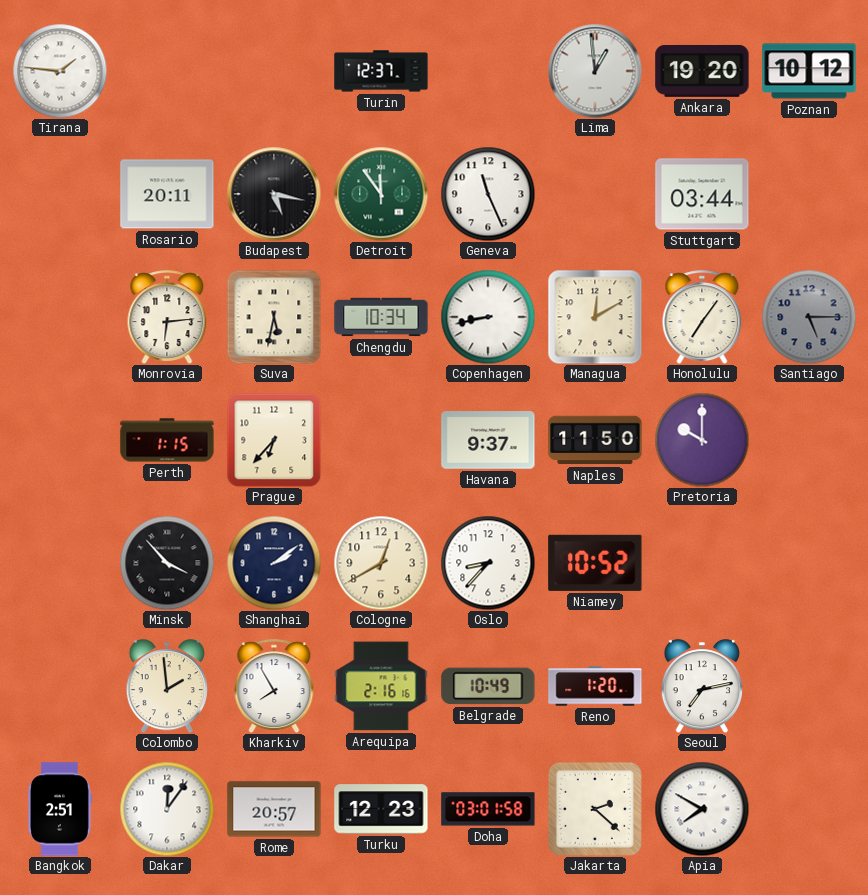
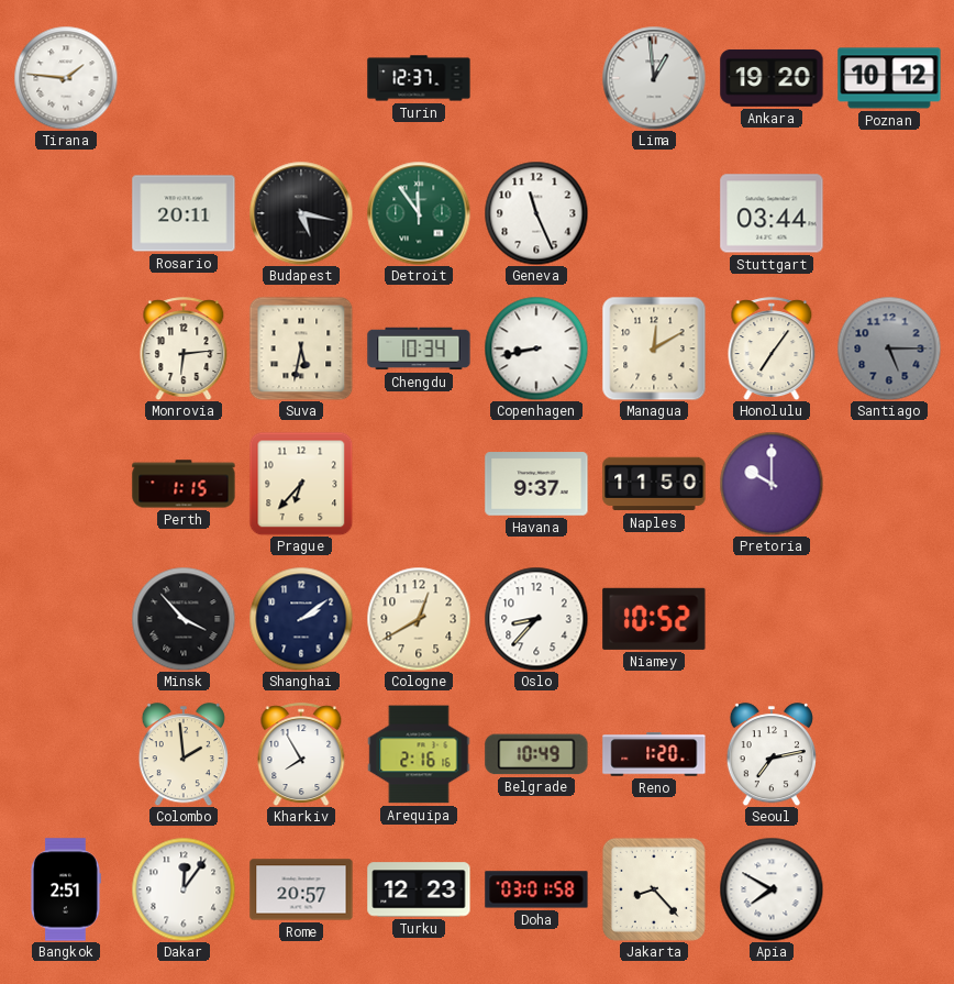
Jakarta: 2:22 -> 8:23 (654, 889)
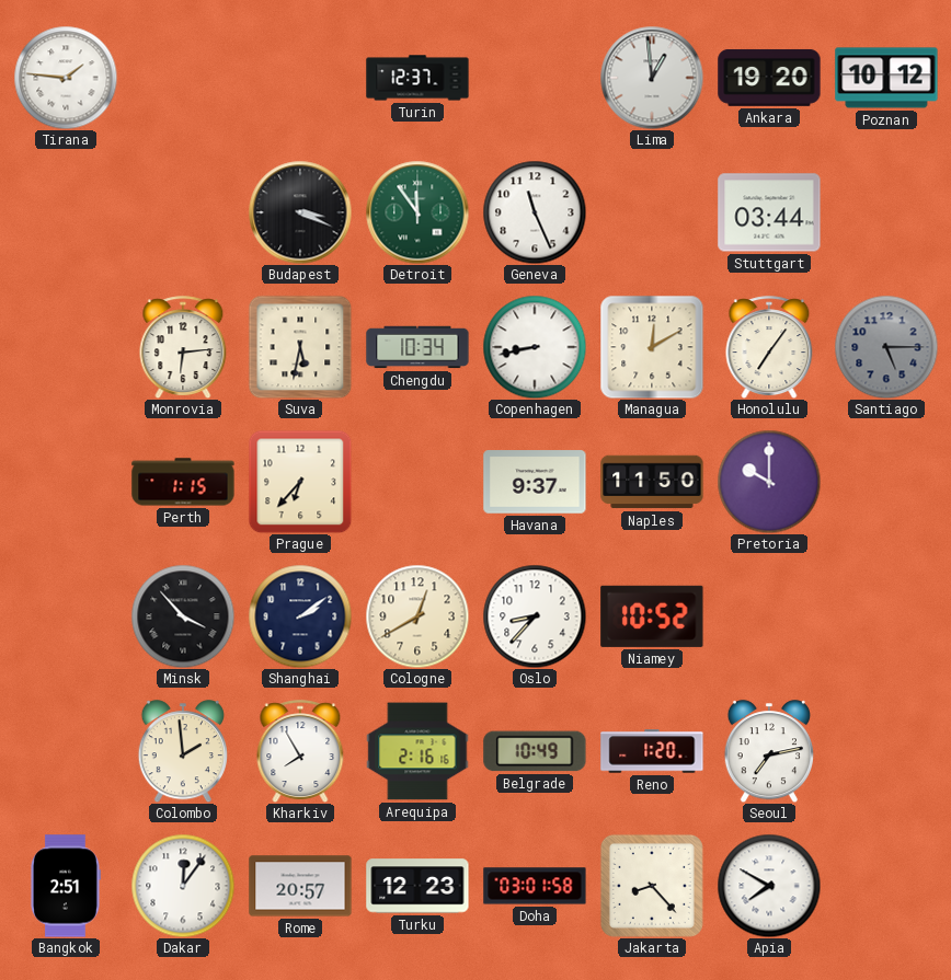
Rosario: 20:11 -> none (184, 213)
Budapest: 5:17 -> 3:19 (300, 212)
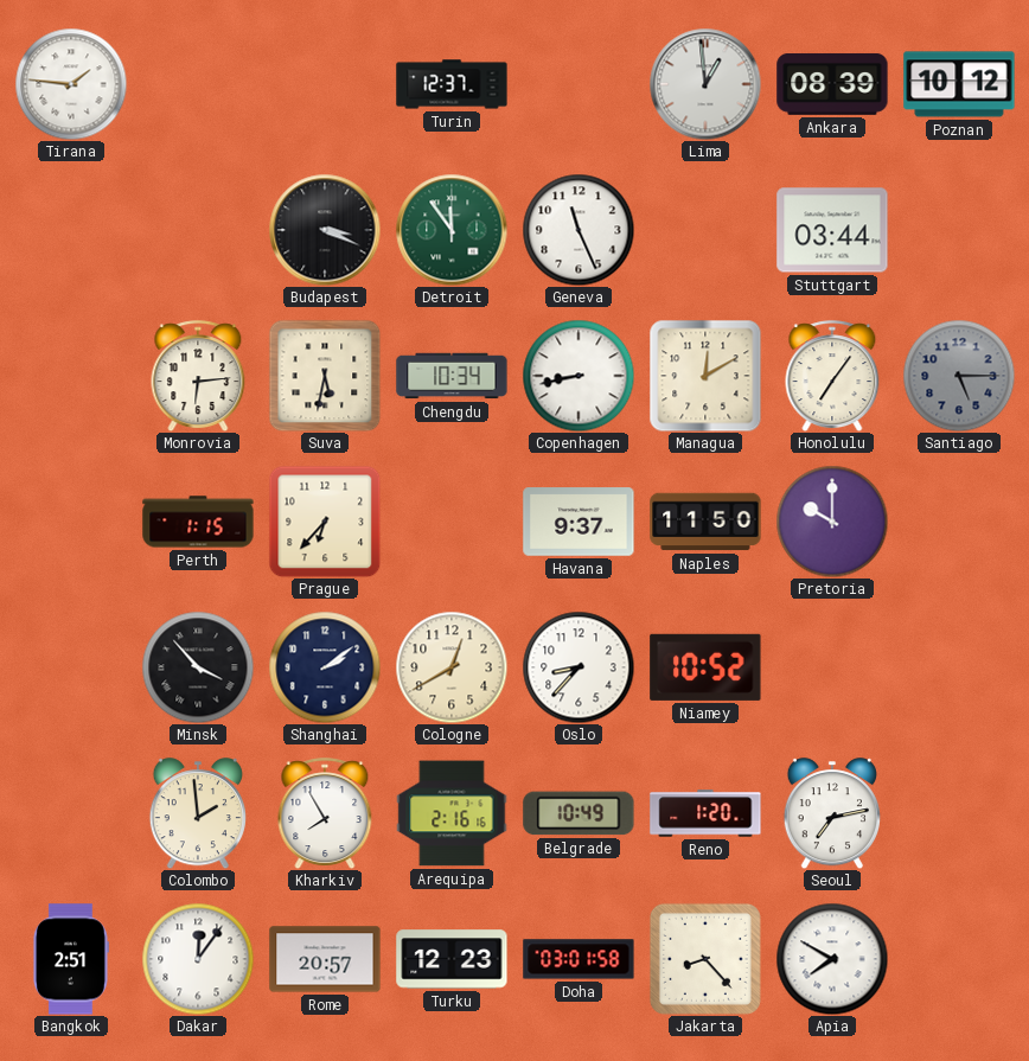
Ankara: 19:20 -> 08:39 (832, 84)
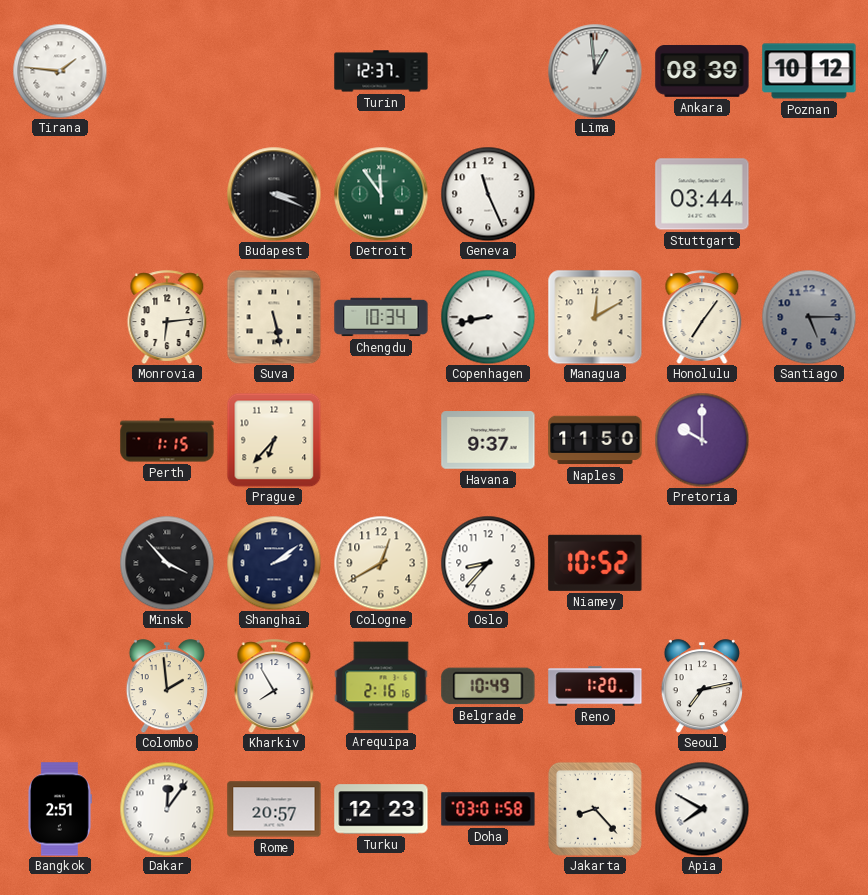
Suva: 5:32 -> 5:28 (274, 317)
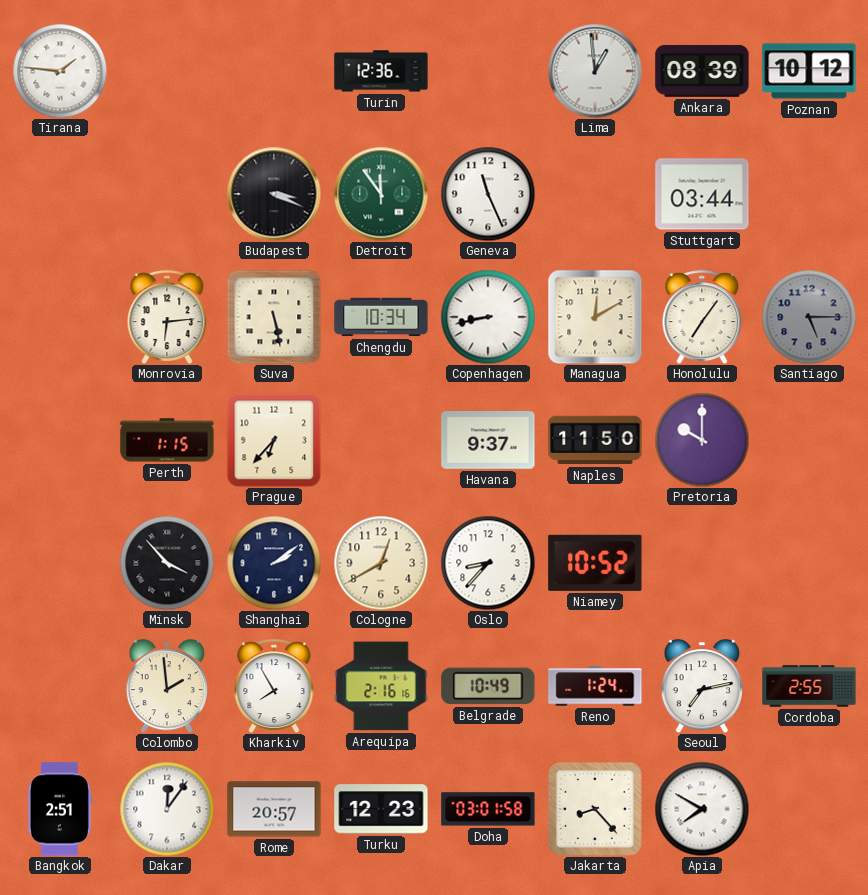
Turin: 12:37 -> 12:36 (381, 71)
Reno: 1:20 -> 1:24 (595, 686)
Cordoba: none -> 2:55 (809, 686)
